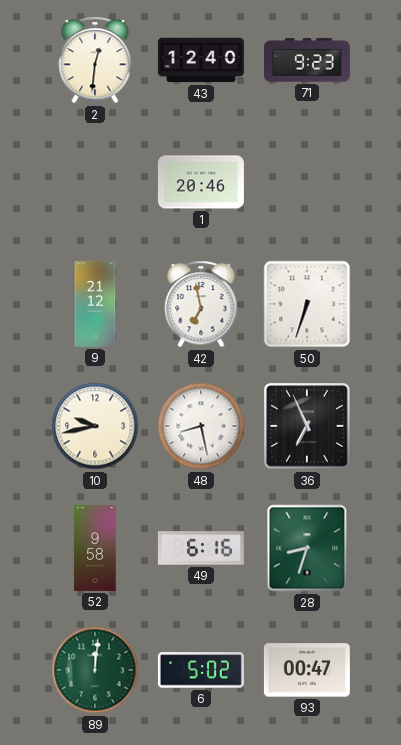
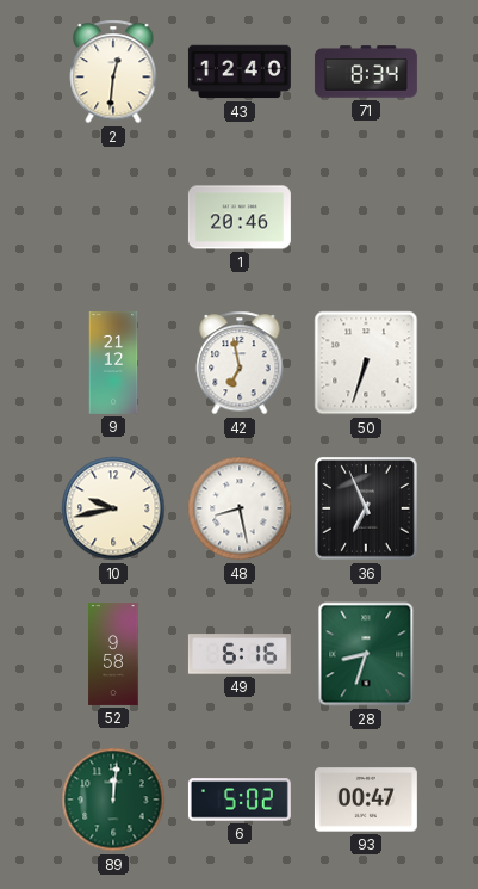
71: 9:23 -> 8:34 (366, 72)
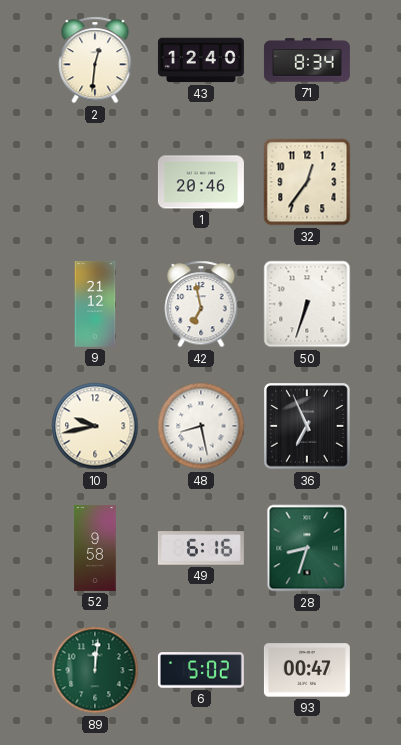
32: none -> 12:36 (307, 182)
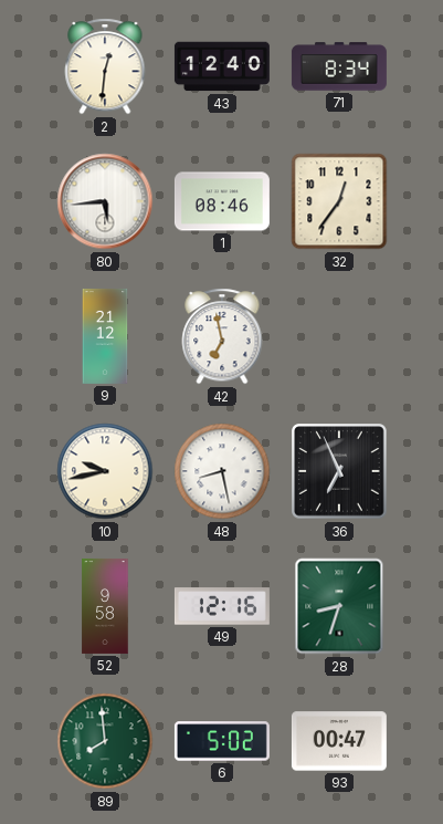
80: none -> 5:44 (105, 201)
1: 20:46 -> 08:46 (222, 201)
50: 6:33 -> none (307, 304)
49: 6:16 -> 12:16 (222, 606)
89: 12:01 -> 7:59 (105, 741)
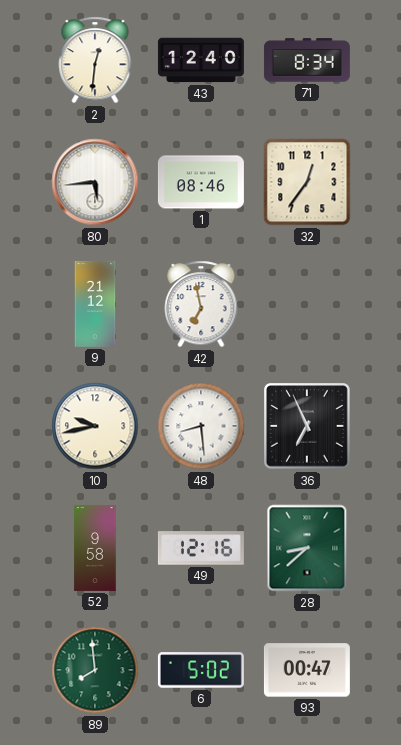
48: 8:28 -> 8:29 (201, 426)
28: 8:33 -> 8:38 (307, 548)
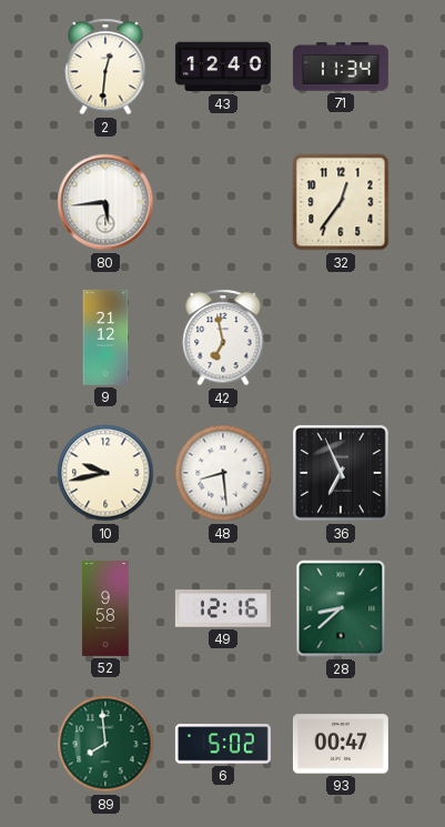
71: 8:34 -> 11:34 (341, 67)
1: 08:46 -> none (201, 182)
